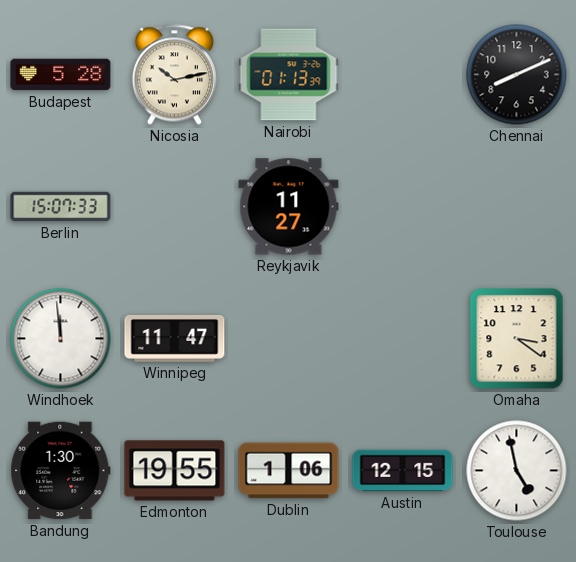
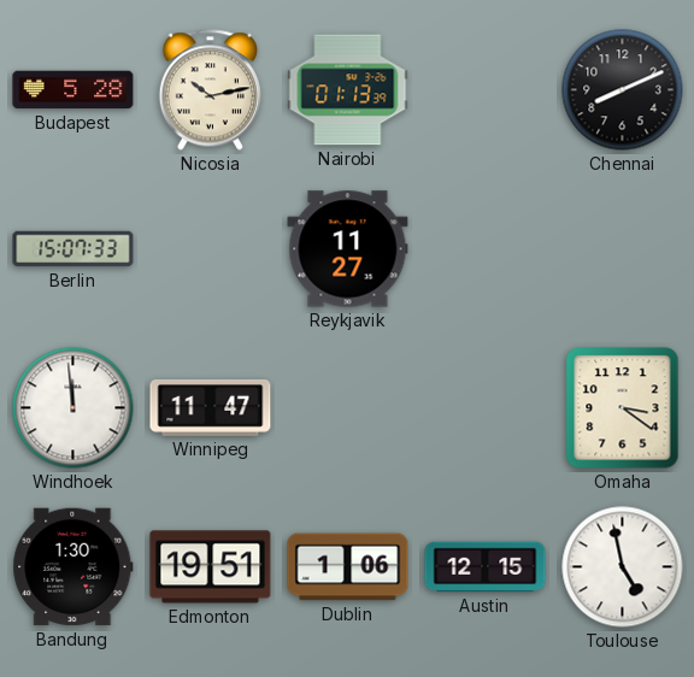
Edmonton: 19:55 -> 19:51 (211, 567)
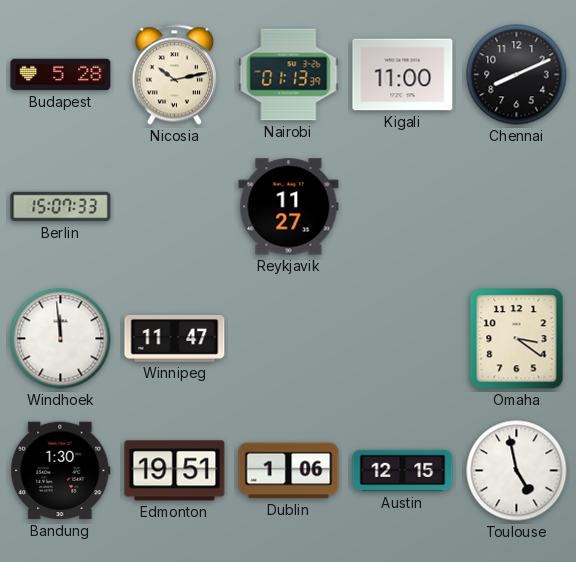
Kigali: none -> 11:00 (403, 75)
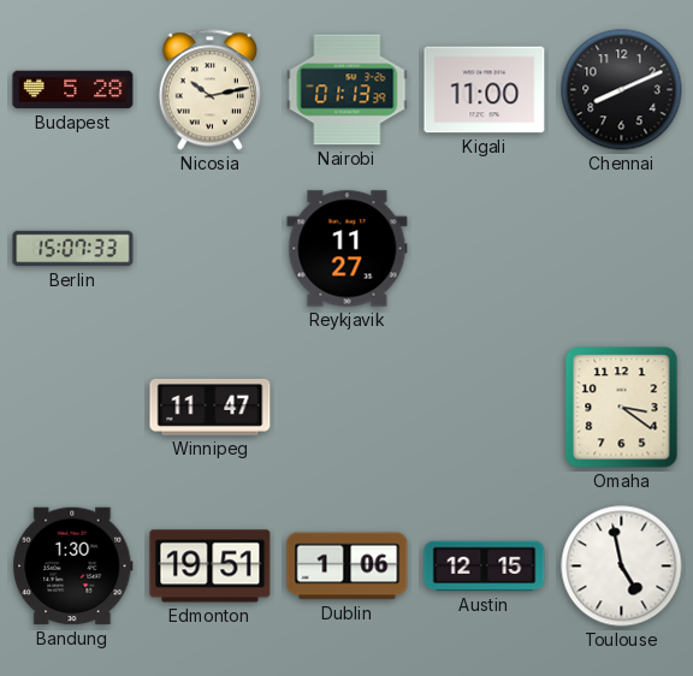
Windhoek: 11:59 -> none (61, 339)
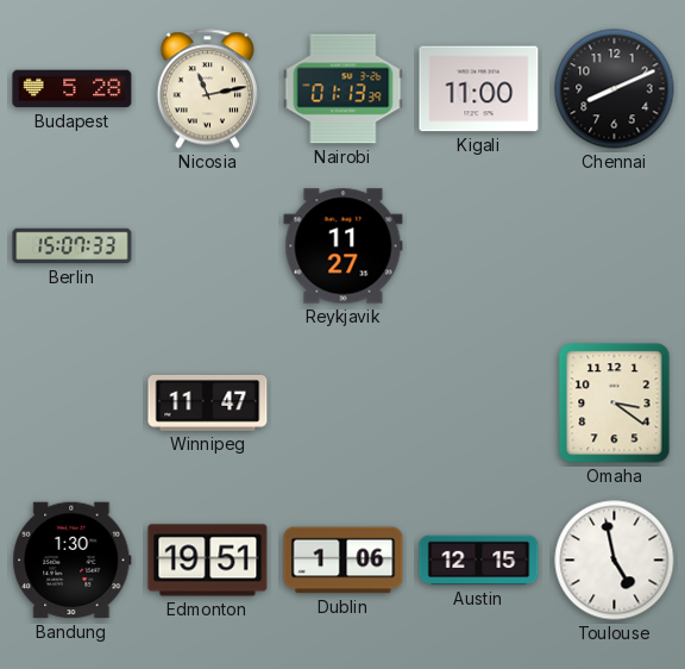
Nicosia: 10:13 -> 11:13 (207, 89)
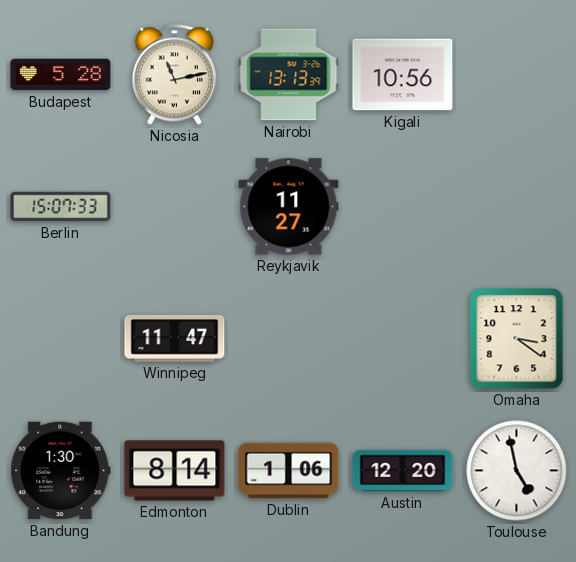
Nairobi: 01:13 -> 13:13 (289, 75)
Kigali: 11:00 -> 10:56 (403, 75)
Chennai: 8:11 -> none (615, 89)
Edmonton: 19:51 -> 8:14 (175, 471)
Austin: 12:15 -> 12:20 (403, 471)
